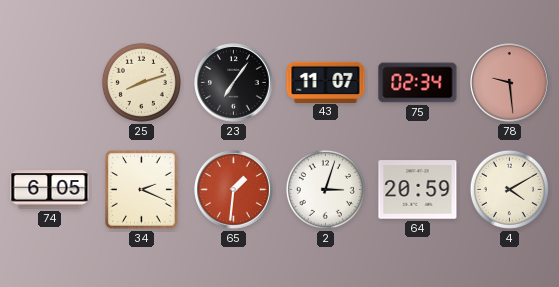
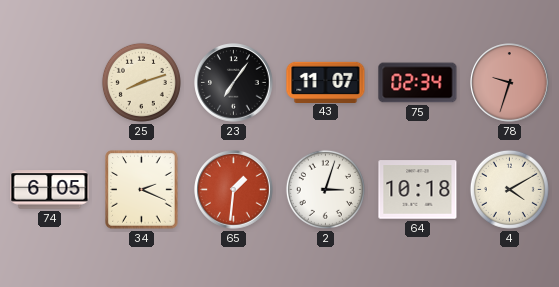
78: 9:29 -> 9:33 (510, 83)
64: 20:59 -> 10:18 (418, 190)
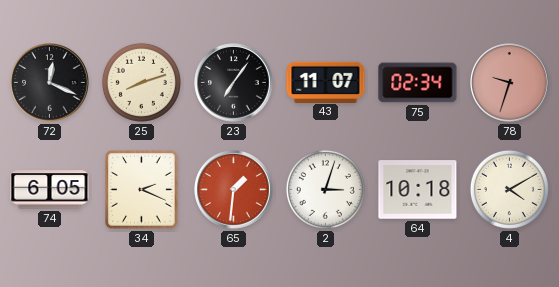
72: none -> 12:19 (50, 83)
